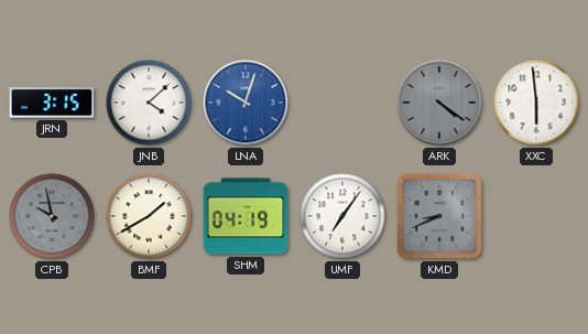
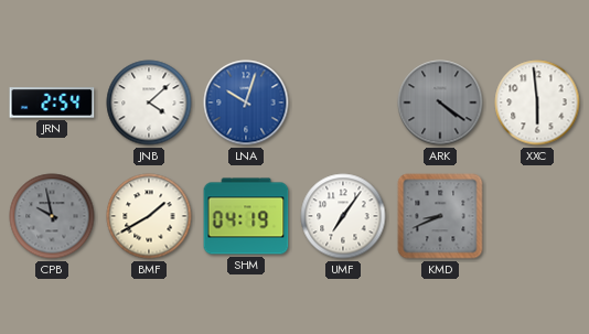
JRN: 3:15 -> 2:54 (52, 103)
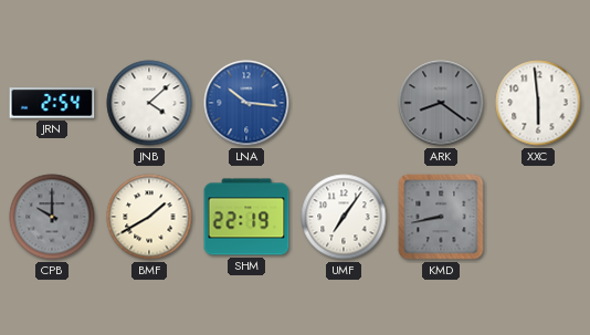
LNA: 10:03 -> 10:16 (246, 103)
ARK: 4:21 -> 8:21 (441, 103)
CPB: 9:58 -> 10:00 (52, 217)
SHM: 04:19 -> 22:19 (246, 217)
KMD: 8:41 -> 8:43 (441, 217)
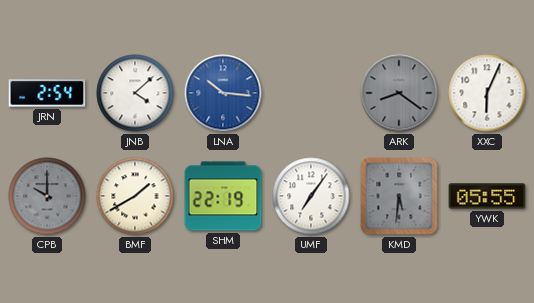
XXC: 5:59 -> 6:04 (487, 93)
KMD: 8:43 -> 5:31 (399, 196)
YWK: none -> 05:55 (487, 196)
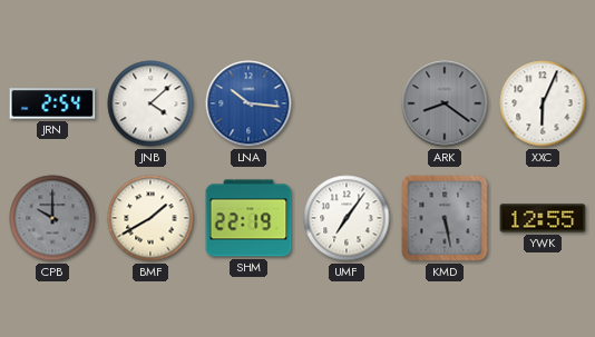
KMD: 5:31 -> 5:28 (445, 218)
YWK: 05:55 -> 12:55 (543, 218)
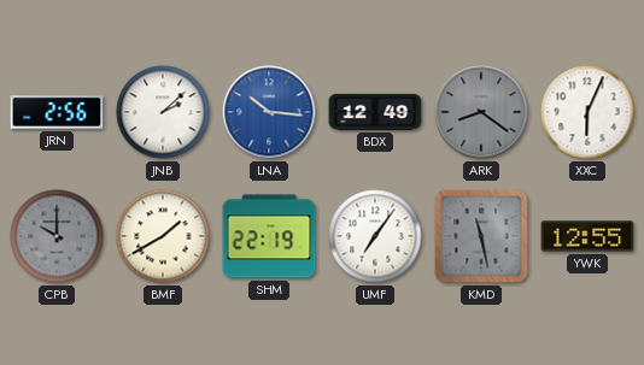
JRN: 2:54 -> 2:56 (57, 112)
JNB: 4:08 -> 2:08 (163, 112)
BDX: none -> 12:49 (375, 112)
KMD: 5:28 -> 11:28 (481, 236)
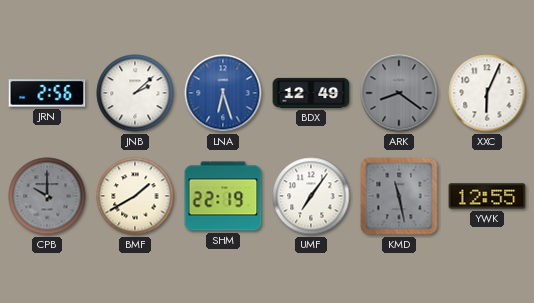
LNA: 10:16 -> 6:27 (223, 93)
